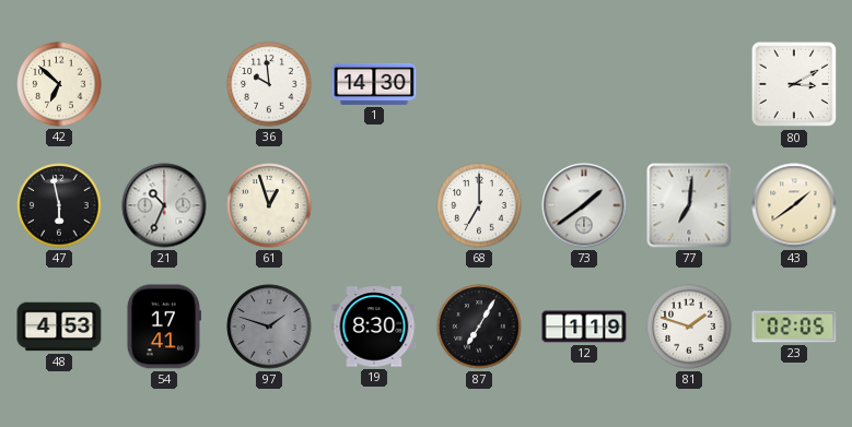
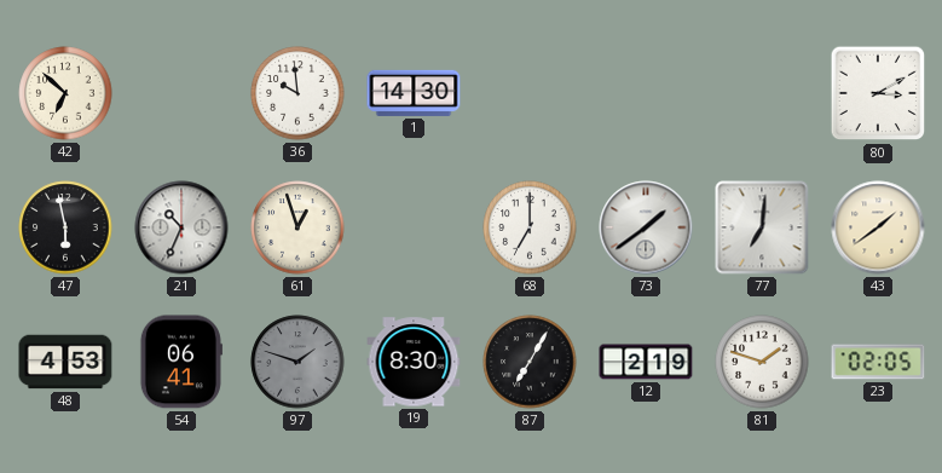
54: 17:41 -> 06:41 (180, 362)
12: 1:19 -> 2:19 (646, 362)
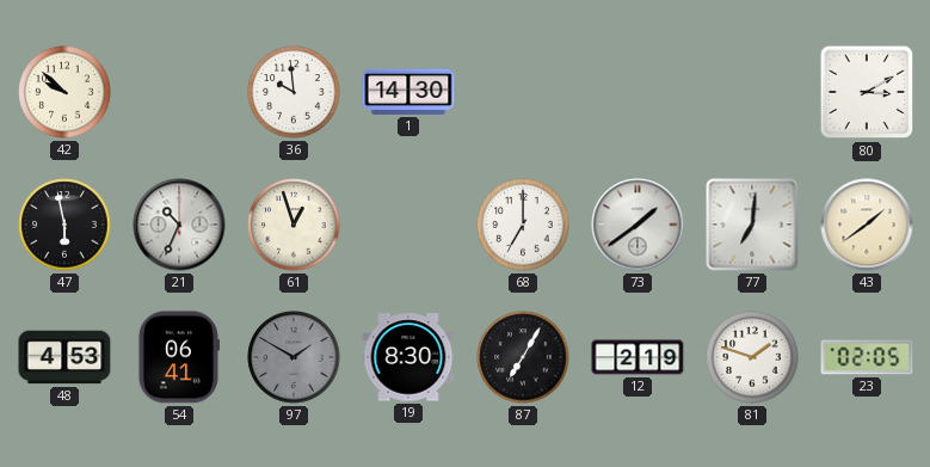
42: 6:52 -> 9:52 (64, 92)
97: 1:48 -> 1:50 (294, 357)
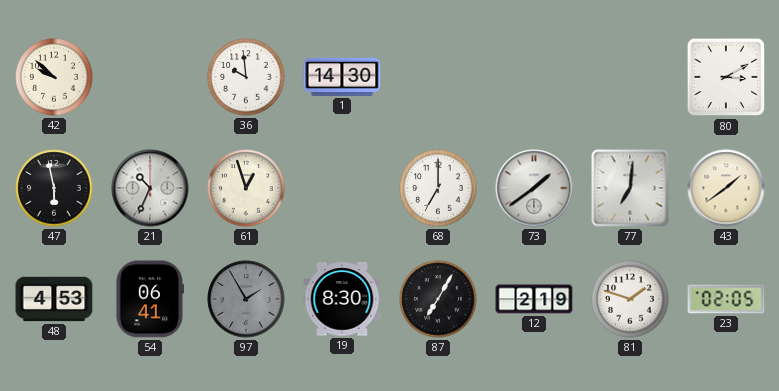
97: 1:50 -> 1:55 (246, 299)
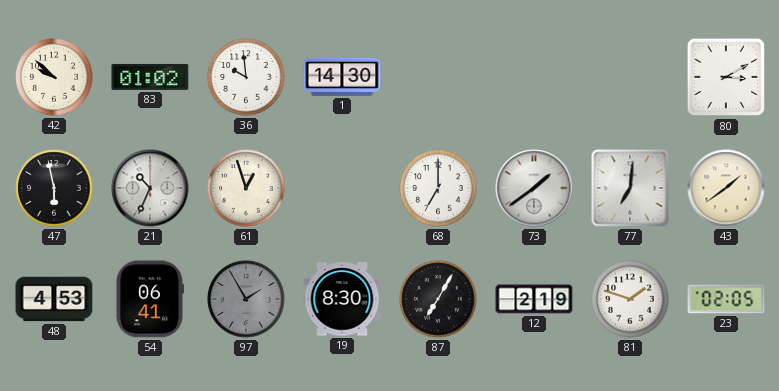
83: none -> 01:02 (150, 77)
